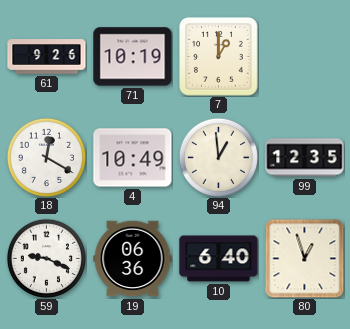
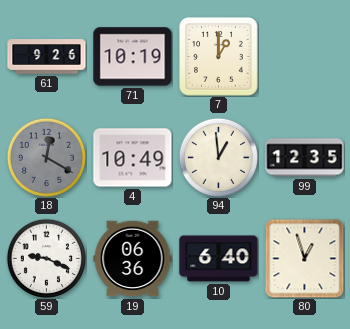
18 dial: white -> grey (46, 157)
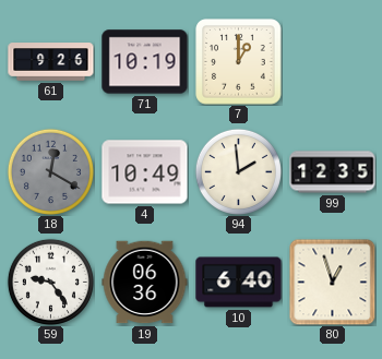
94: 12:59 -> 1:59 (238, 171)
59: 9:19 -> 9:24 (50, 282)
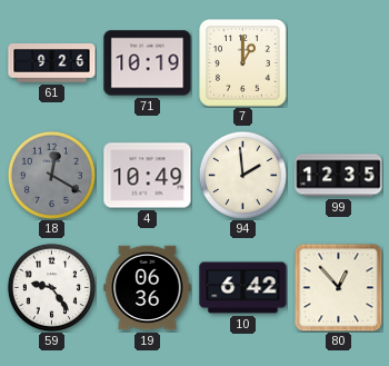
10: 6:40 -> 6:42 (243, 288)
80: 12:57 -> 12:53 (338, 287)
